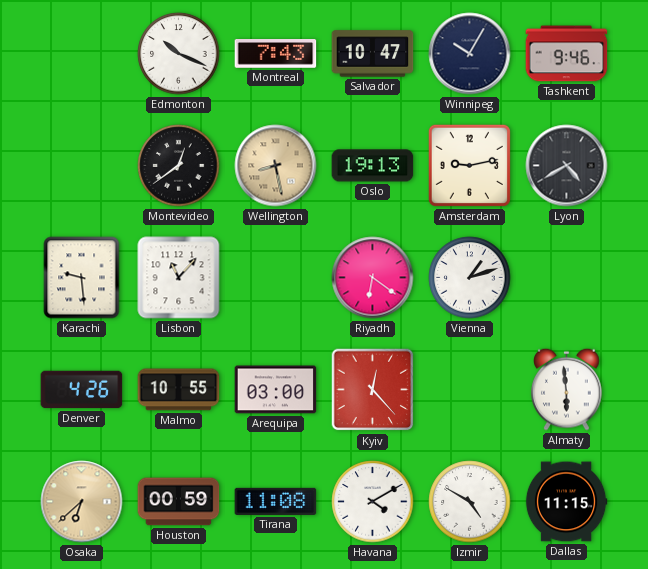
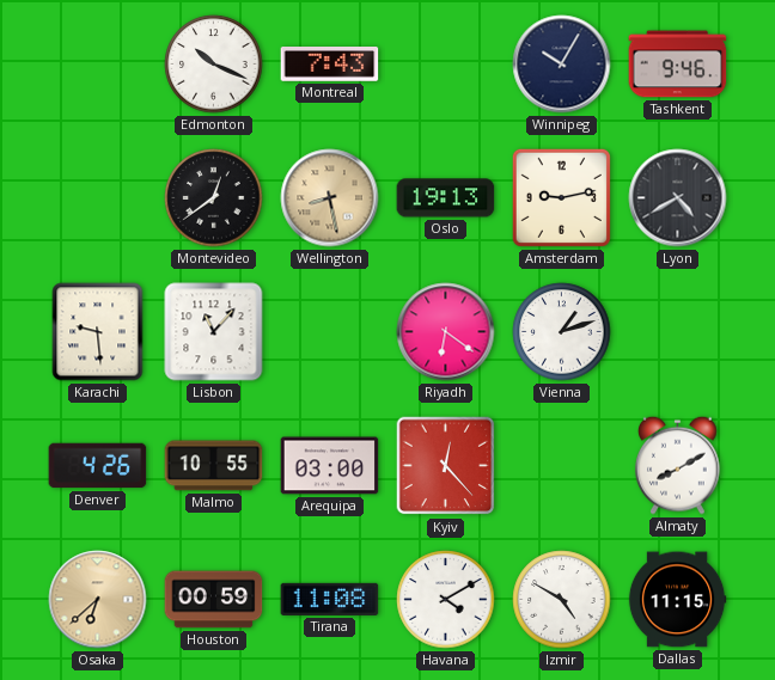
Salvador: 10:47 -> none (373, 54)
Almaty: 5:59 -> 8:10 (678, 465)
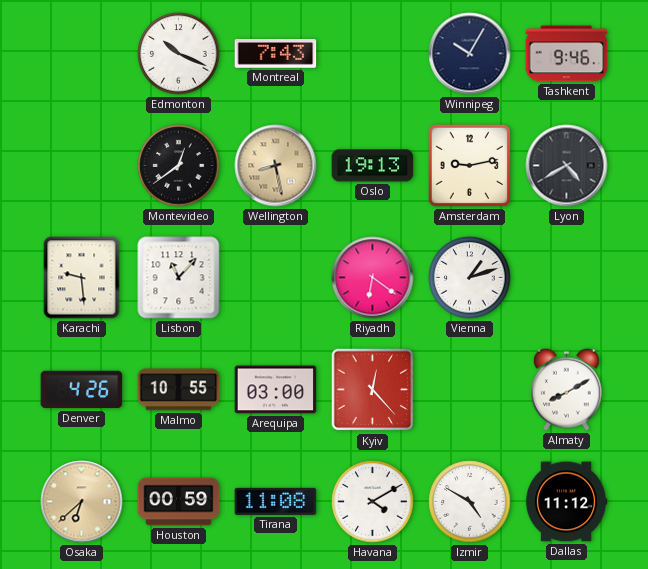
Dallas: 11:15 -> 11:12 (566, 502)
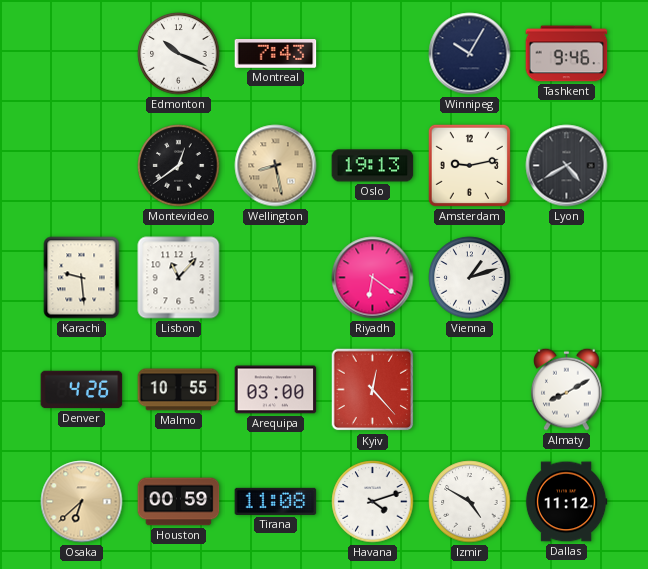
Havana: 4:10 -> 4:12 (373, 502)
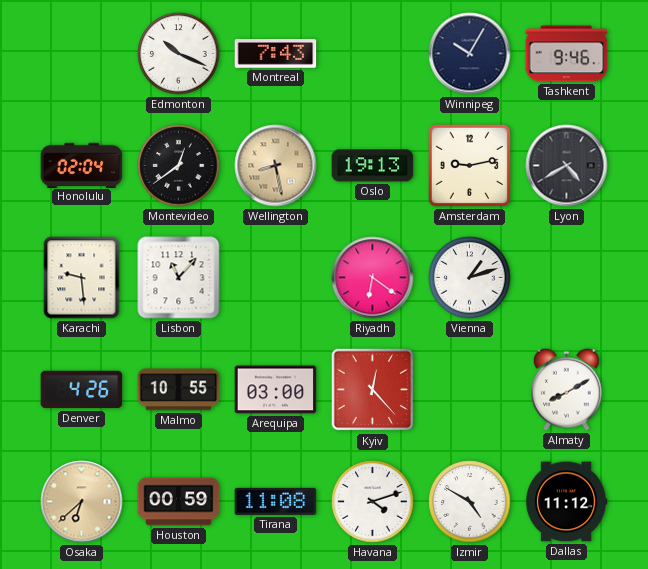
Honolulu: none -> 02:04 (82, 165)
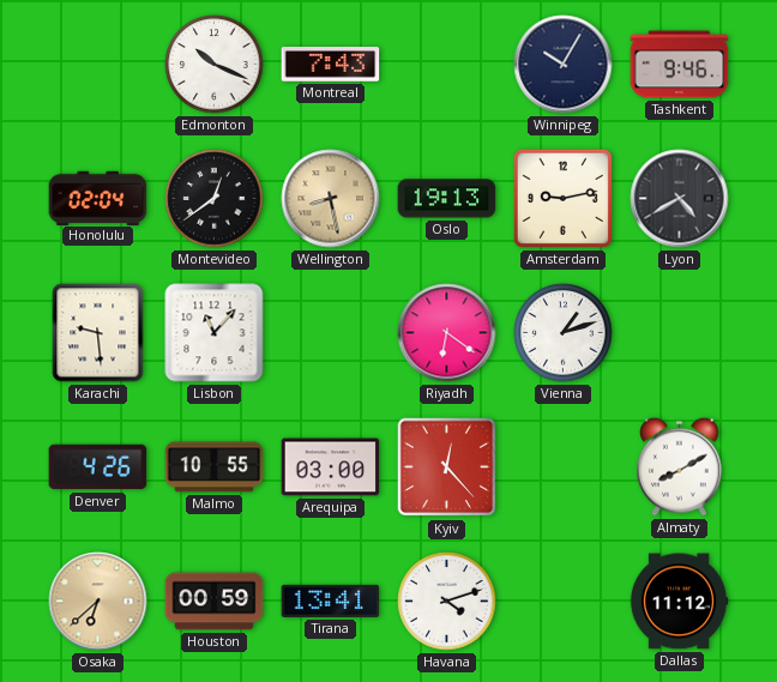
Tirana: 11:08 -> 13:41 (331, 600)
Izmir: 4:50 -> none (470, 502)
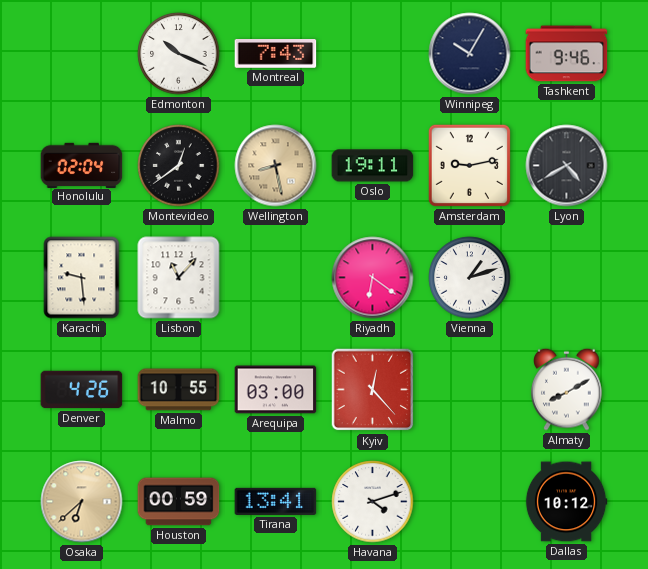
Oslo: 19:13 -> 19:11 (373, 166)
Dallas: 11:12 -> 10:12 (566, 502)
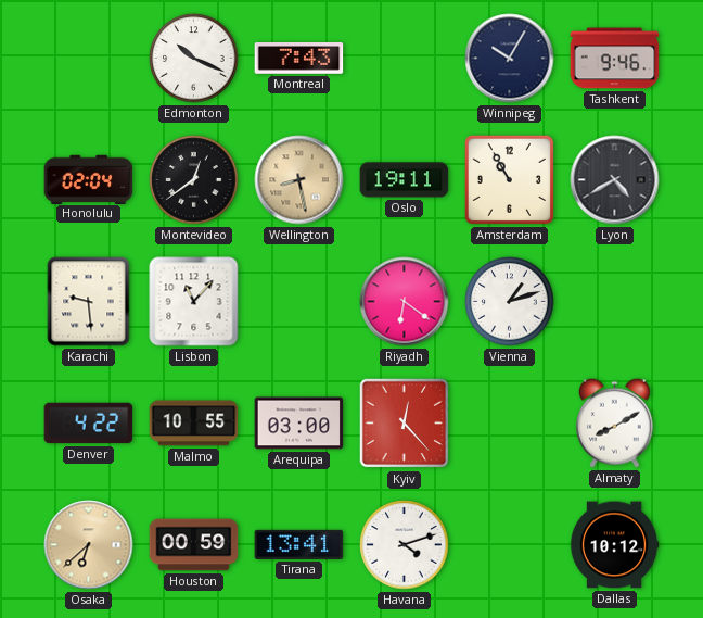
Amsterdam: 9:13 -> 10:55 (509, 179)
Denver: 4:26 -> 4:22 (89, 424)
